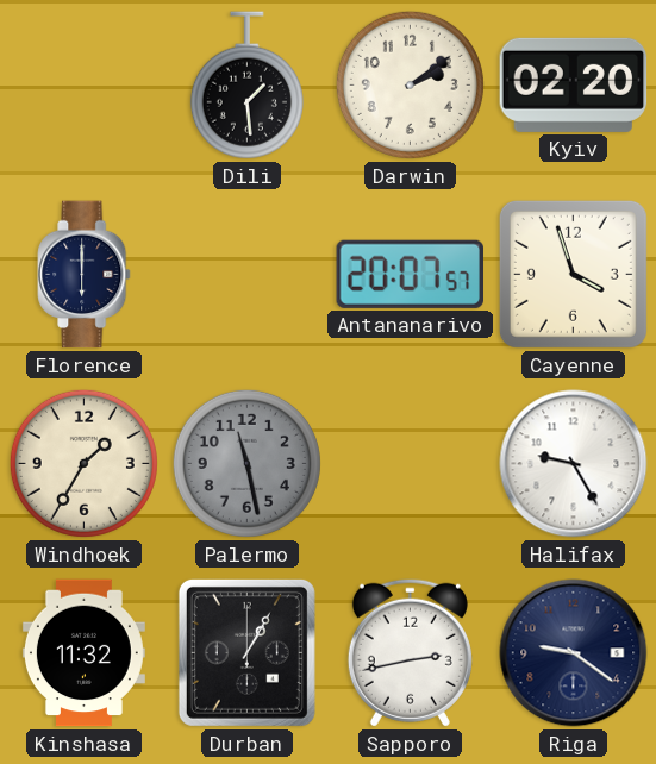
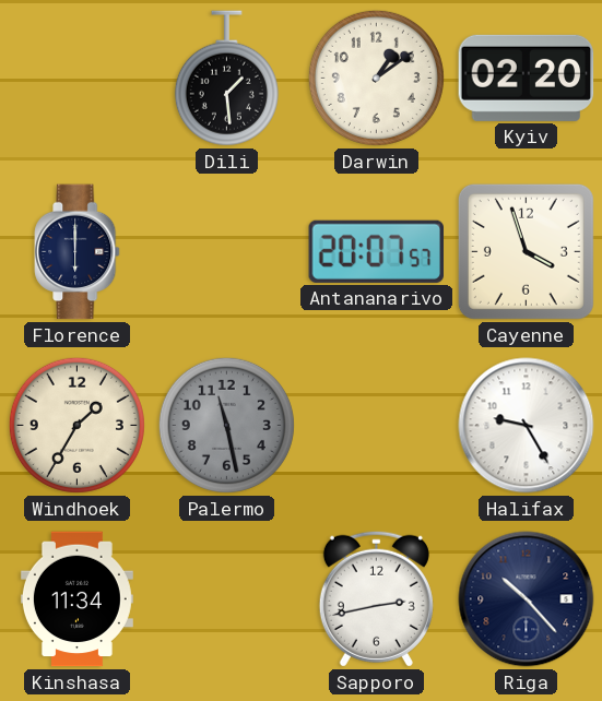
Darwin: 2:09 -> 1:09 (376, 78)
Kinshasa: 11:32 -> 11:34 (76, 599)
Durban: 1:05 -> none (246, 652)
Riga: 9:21 -> 10:23 (527, 599)
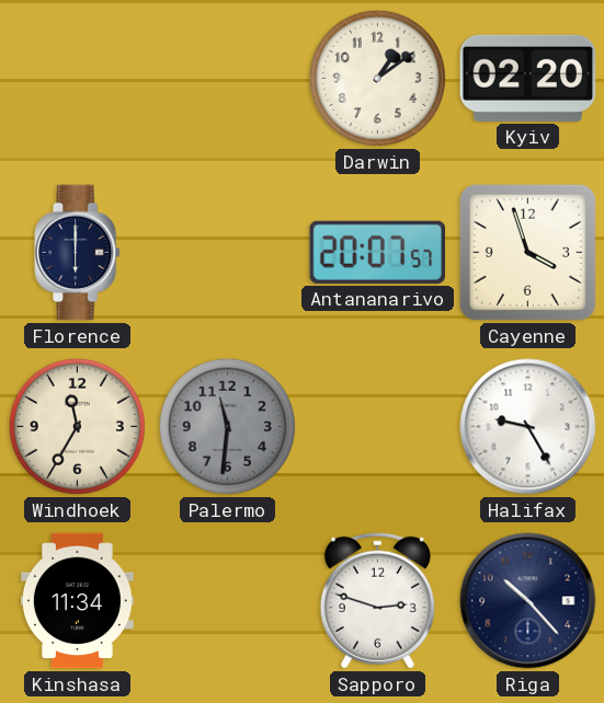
Dili: 1:29 -> none (226, 79)
Windhoek: 1:35 -> 11:35 (77, 426)
Palermo: 11:28 -> 11:31 (227, 426)
Sapporo: 2:43 -> 2:48 (377, 600)
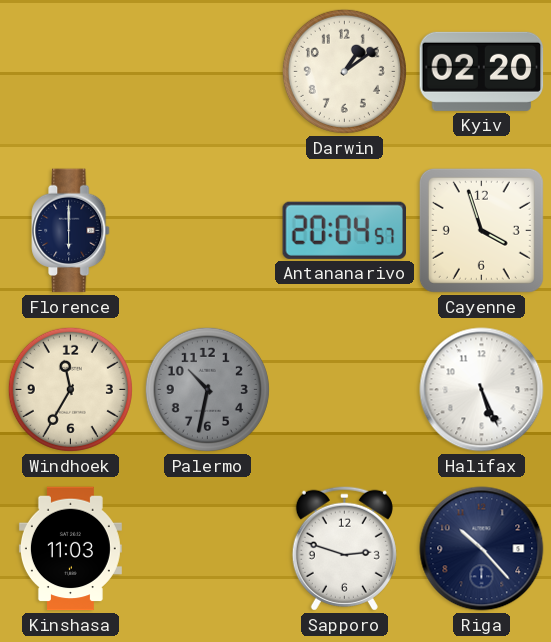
Antananarivo: 20:07 -> 20:04 (344, 230)
Palermo: 11:31 -> 10:32 (207, 389)
Halifax: 9:25 -> 5:26 (482, 390)
Kinshasa: 11:34 -> 11:03 (70, 549)
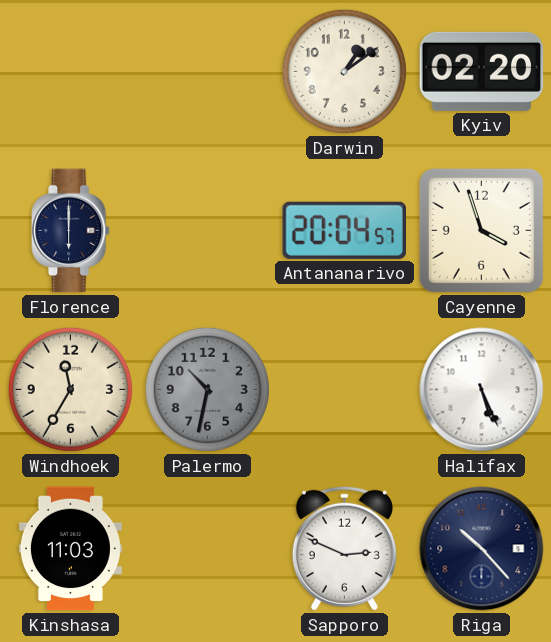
Sapporo: 2:48 -> 2:49 (344, 548)
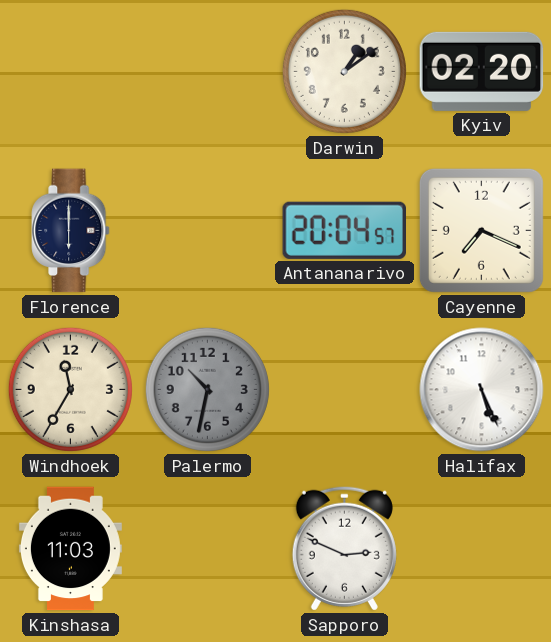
Cayenne: 3:57 -> 7:19 (481, 230)
Riga: 10:23 -> none (482, 549)
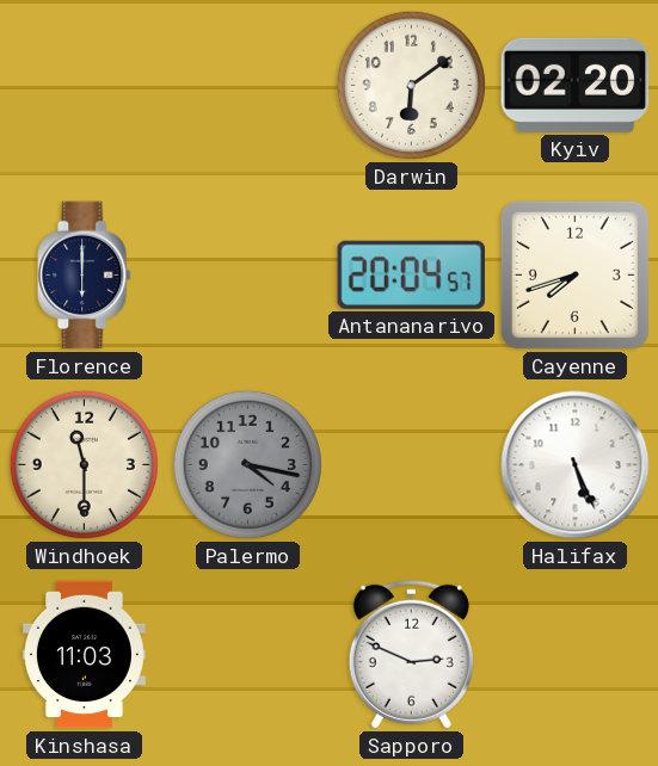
Darwin: 1:09 -> 6:09 (411, 85)
Cayenne: 7:19 -> 7:42 (574, 274)
Windhoek: 11:35 -> 11:30 (84, 464)
Palermo: 10:32 -> 4:17 (247, 464)
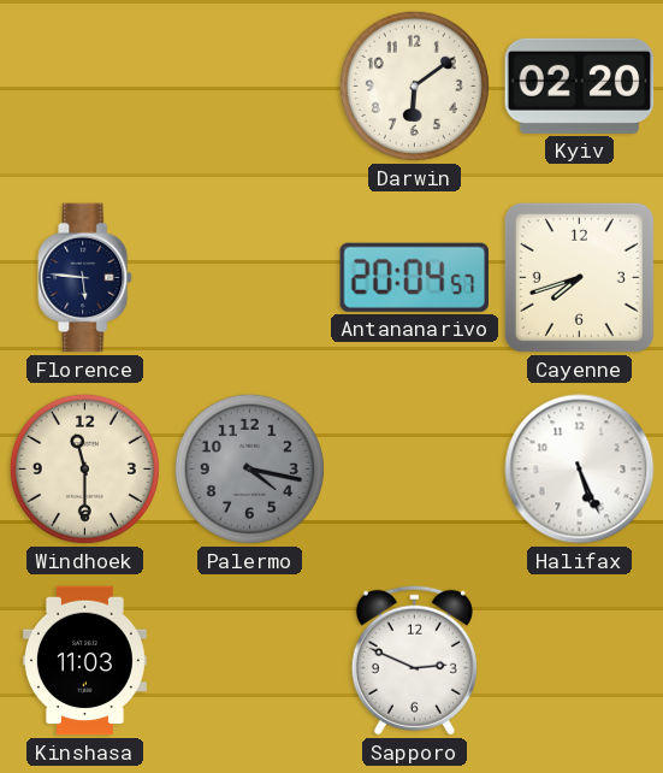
Florence: 6:00 -> 5:46 (85, 278)
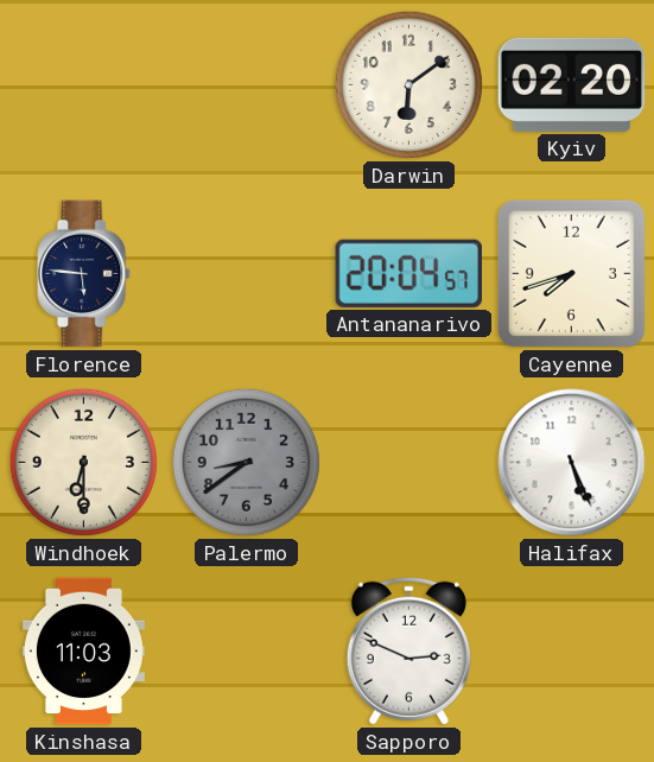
Windhoek: 11:30 -> 6:30 (83, 462)
Palermo: 4:17 -> 8:39 (246, 462)
